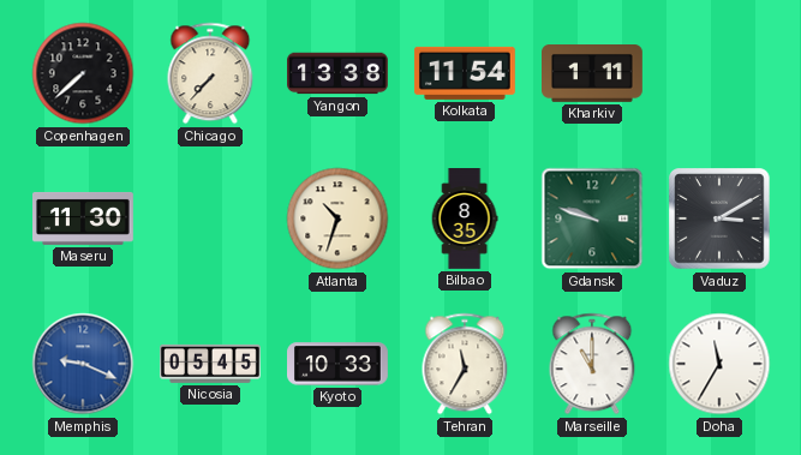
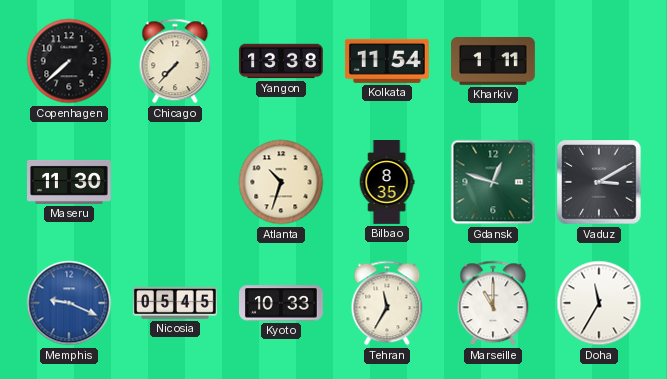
Gdansk: 9:48 -> 12:48 (493, 182)
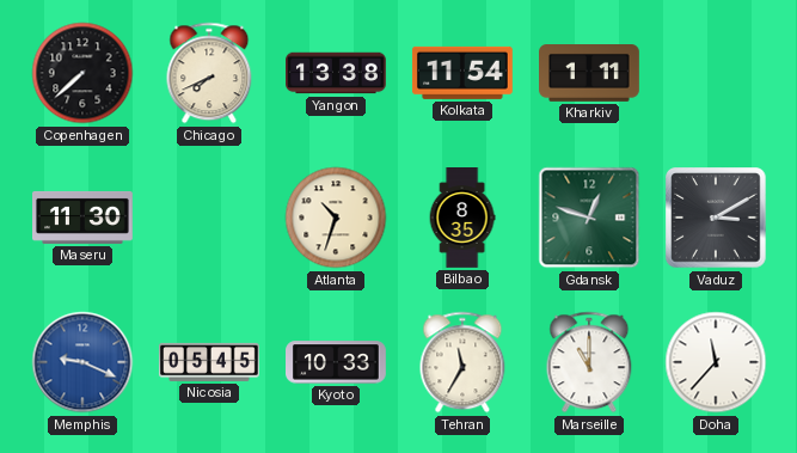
Chicago: 7:37 -> 7:41 (209, 73)
Doha: 11:35 -> 11:37 (716, 362)
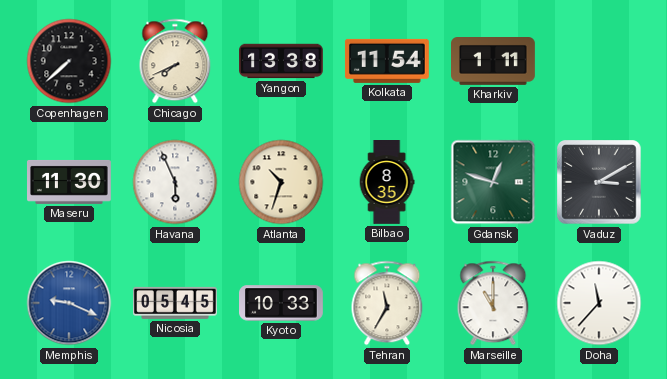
Havana: none -> 5:56 (175, 182)
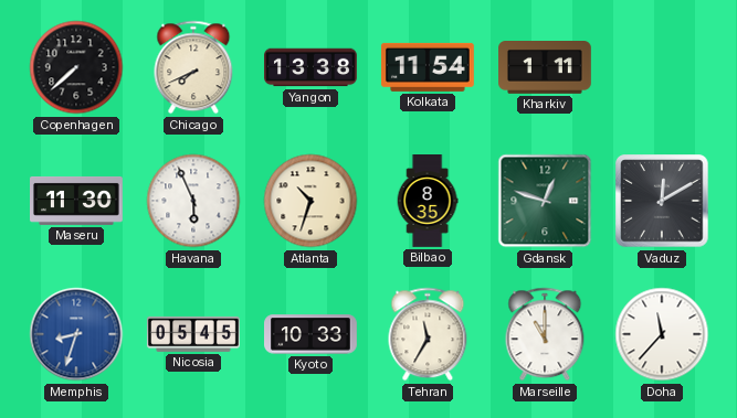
Vaduz: 3:10 -> 12:10 (662, 201)
Memphis: 9:19 -> 8:33 (76, 334)
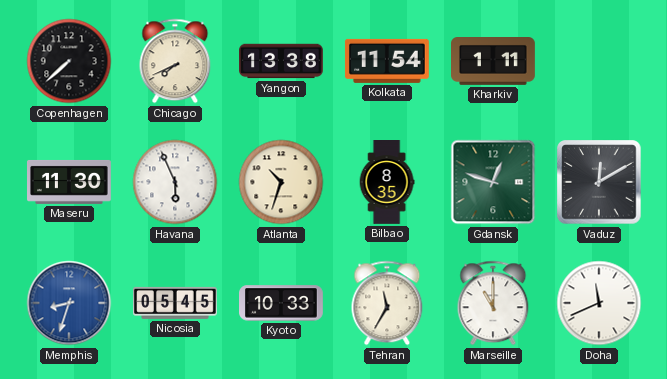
Doha: 11:37 -> 11:41 (599, 303)
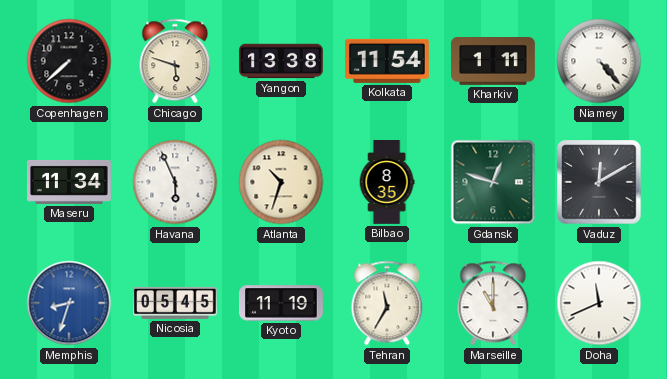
Chicago: 7:41 -> 5:48 (175, 61)
Niamey: none -> 4:23 (599, 61)
Maseru: 11:30 -> 11:34 (70, 182)
Kyoto: 10:33 -> 11:19 (282, 303)
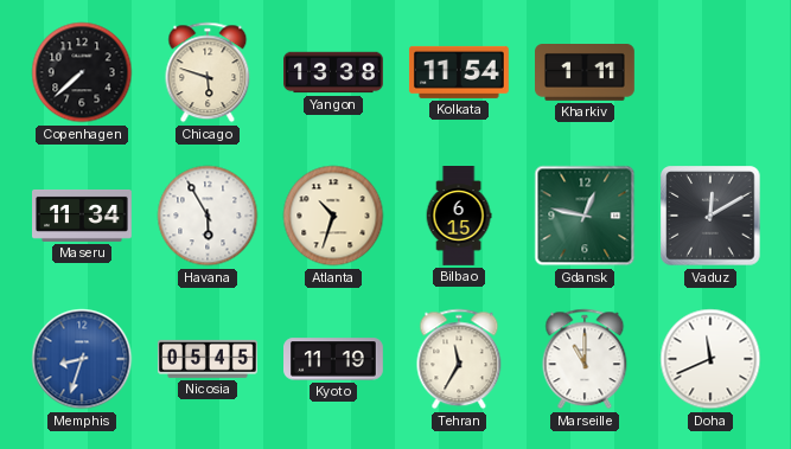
Niamey: 4:23 -> none (599, 61)
Havana: 5:56 -> 5:55 (208, 216)
Bilbao: 8:35 -> 6:15 (459, 216)
Gdansk: 12:48 -> 12:47 (585, 216)
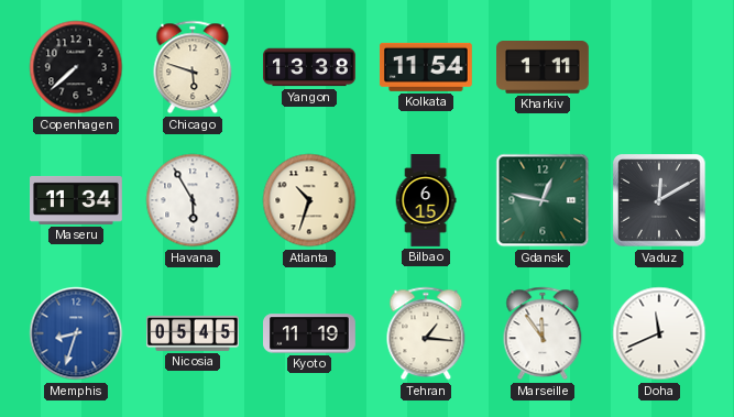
Tehran: 11:35 -> 1:16 (426, 333)
Marseille: 11:00 -> 11:54 (543, 333)
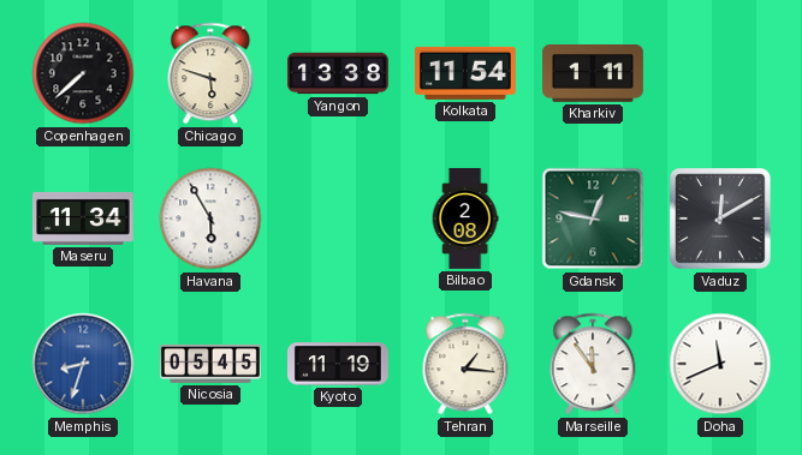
Atlanta: 10:33 -> none (309, 200)
Bilbao: 6:15 -> 2:08 (465, 218)
